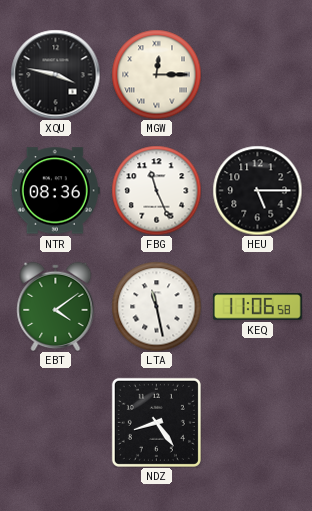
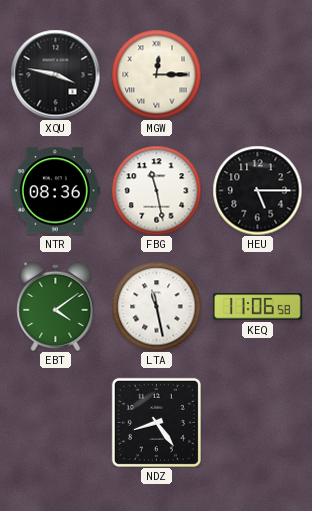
FBG: 11:26 -> 11:28 (156, 190)
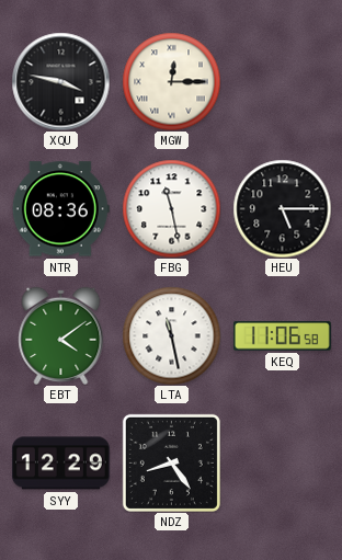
SYY: none -> 12:29 (61, 464)
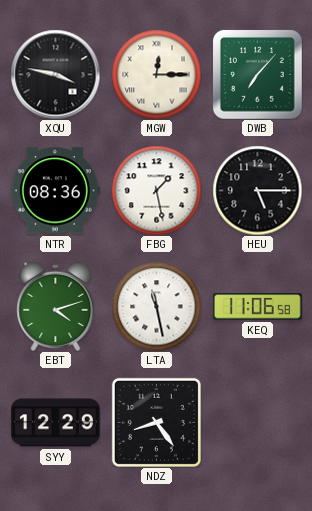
DWB: none -> 7:07 (257, 74)
FBG: 11:28 -> 1:28 (156, 190)
EBT: 4:09 -> 4:12 (56, 306)
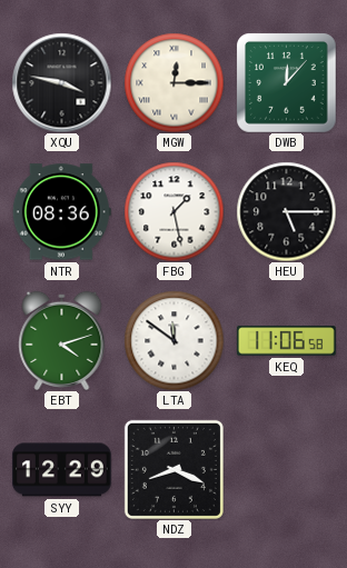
DWB: 7:07 -> 12:07 (286, 82)
LTA: 11:28 -> 11:51 (173, 340)
NDZ: 8:24 -> 8:19 (173, 469)
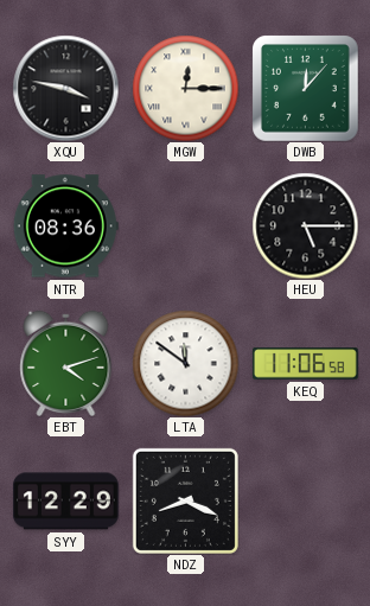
FBG: 1:28 -> none (173, 211)
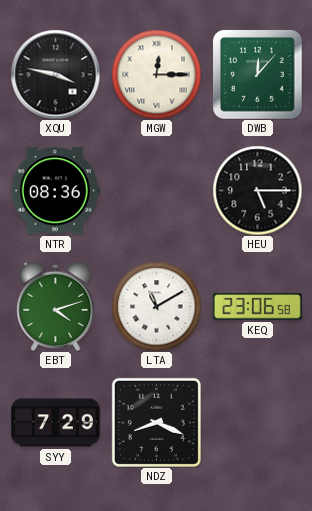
LTA: 11:51 -> 11:10 (156, 306)
KEQ: 11:06 -> 23:06 (257, 307)
SYY: 12:29 -> 7:29 (56, 423)
